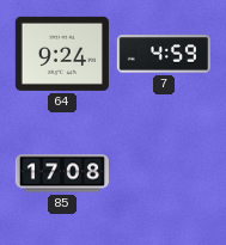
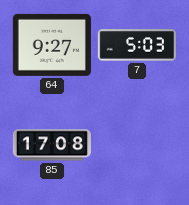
64: 9:24 -> 9:27 (52, 45)
7: 4:59 -> 5:03 (137, 45)
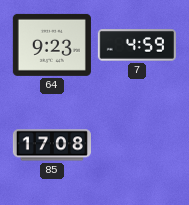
64: 9:27 -> 9:23 (52, 45)
7: 5:03 -> 4:59 (137, 45)
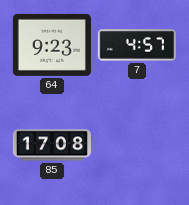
7: 4:59 -> 4:57 (137, 45)
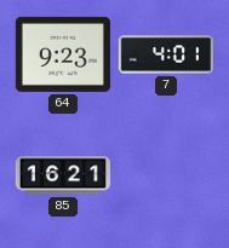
7: 4:57 -> 4:01 (166, 54)
85: 17:08 -> 16:21 (63, 175)
